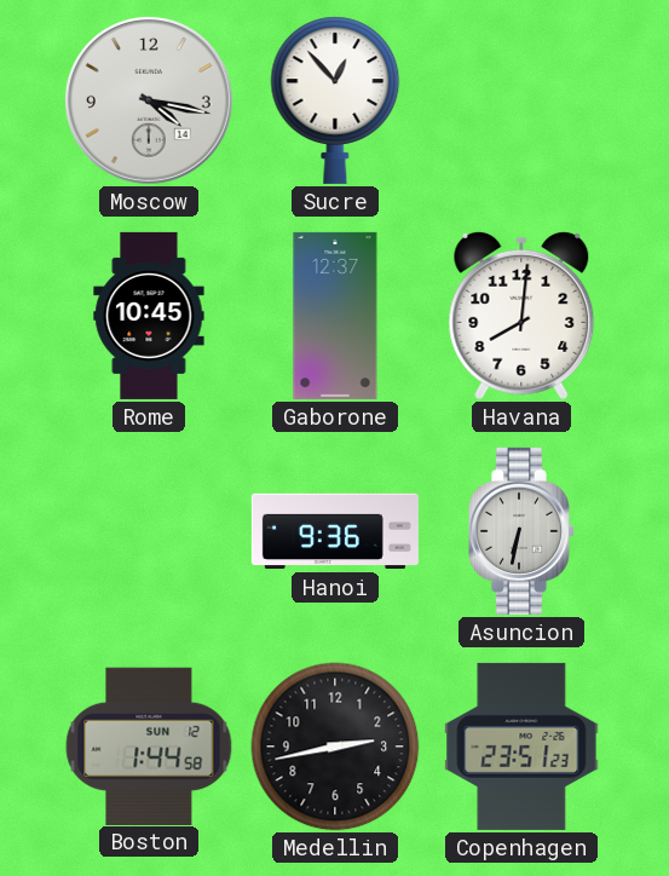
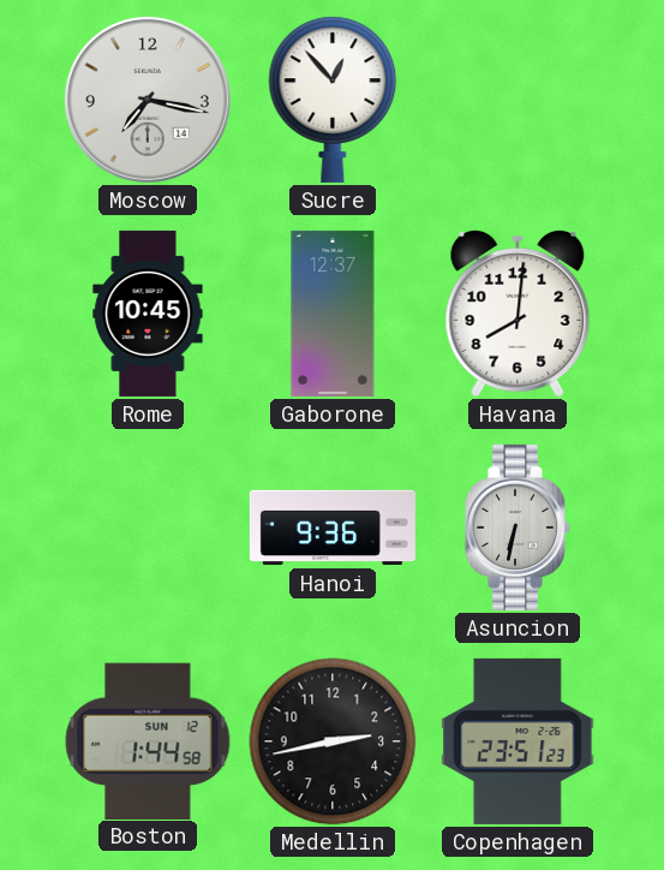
Moscow: 4:17 -> 7:17 (148, 100)
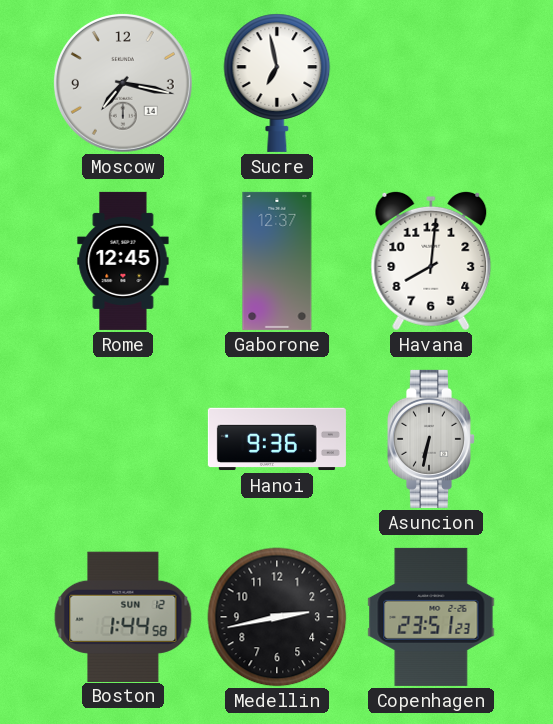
Sucre: 12:53 -> 6:58 (277, 83)
Rome: 10:45 -> 12:45 (123, 261)
